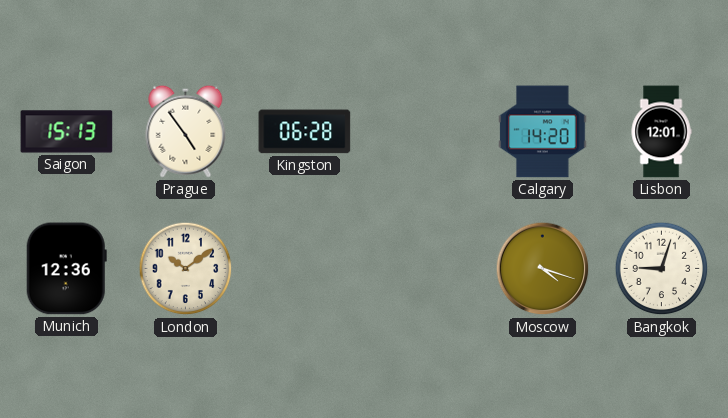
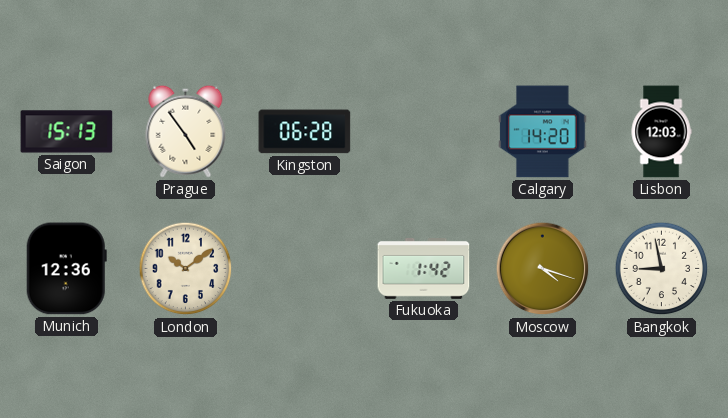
Lisbon: 12:01 -> 12:03 (661, 132)
Fukuoka: none -> 1:42 (424, 269)
Bangkok: 9:03 -> 8:58 (662, 269)
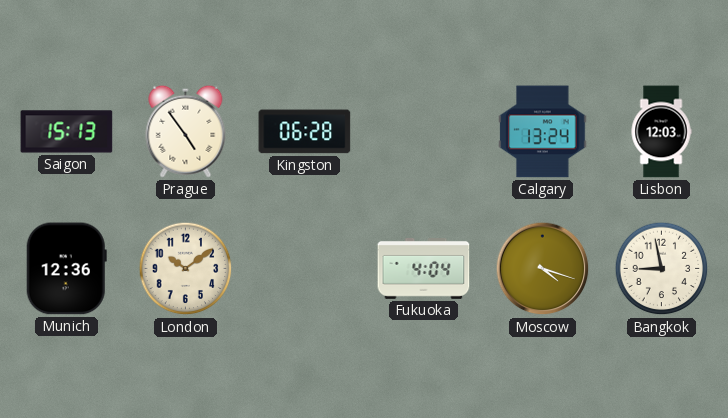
Calgary: 14:20 -> 13:24 (543, 132)
Fukuoka: 1:42 -> 4:04 (424, 269)
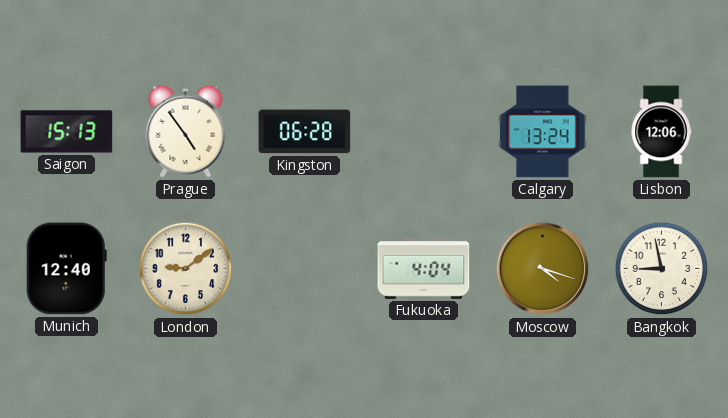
Lisbon: 12:03 -> 12:06 (661, 132)
Munich: 12:36 -> 12:40 (66, 269)
London: 10:09 -> 9:09 (186, 269)
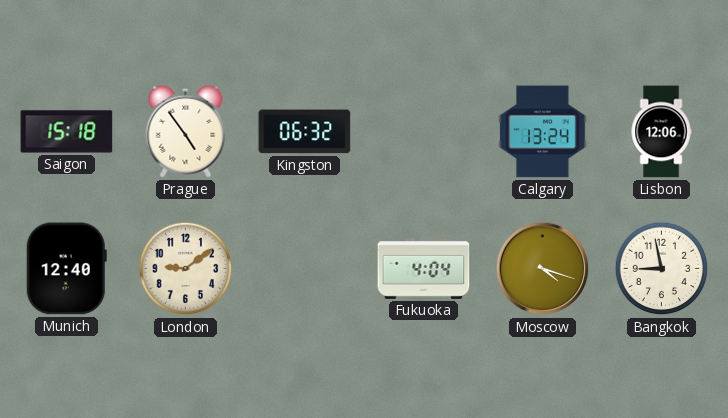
Saigon: 15:13 -> 15:18 (67, 132)
Kingston: 06:28 -> 06:32 (305, 132)
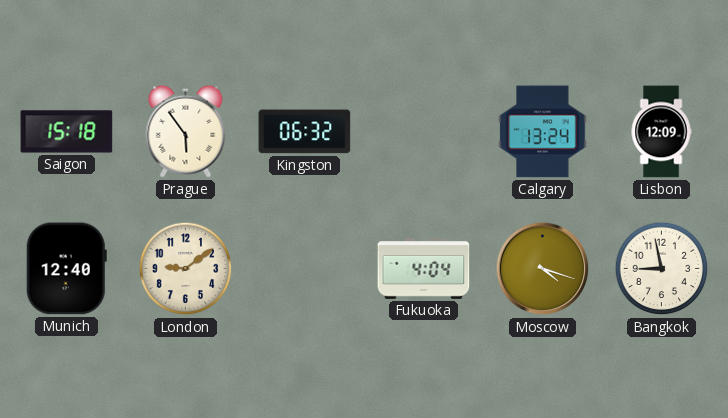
Prague: 4:54 -> 5:54 (186, 131)
Lisbon: 12:06 -> 12:09 (661, 132)
